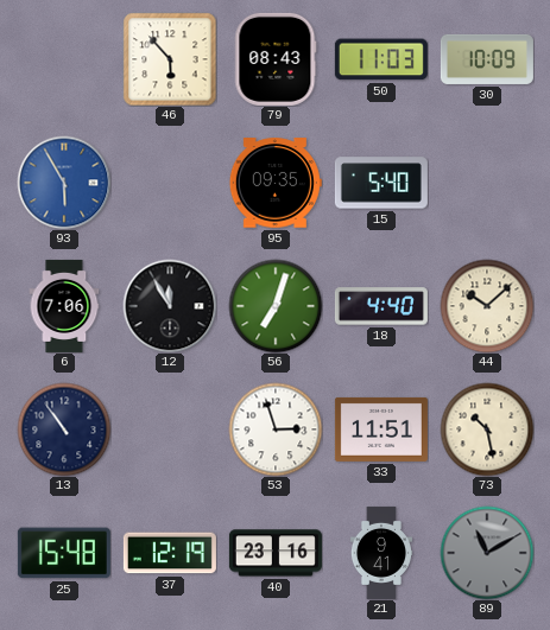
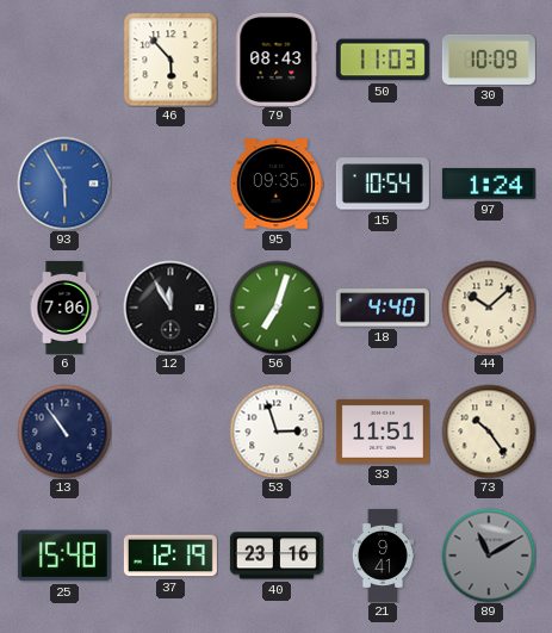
15: 5:40 -> 10:54 (383, 184)
97: none -> 1:24 (489, 184)
73: 10:28 -> 10:24 (489, 432)
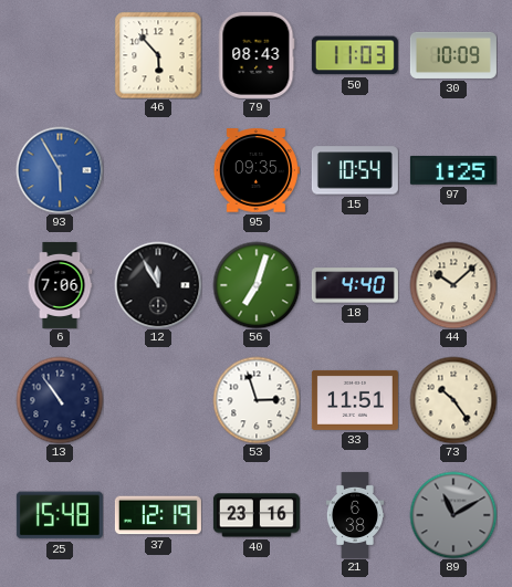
97: 1:24 -> 1:25 (453, 170)
21: 9:41 -> 6:38 (354, 515)
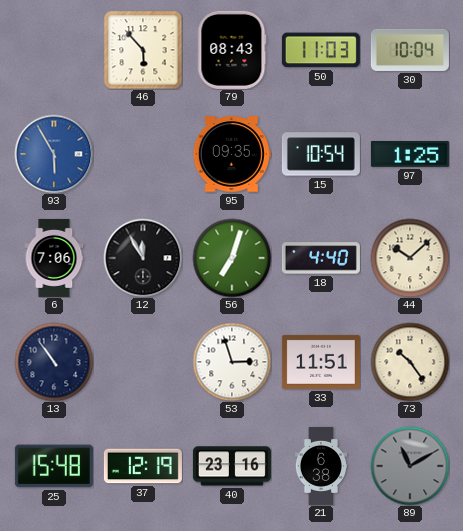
30: 10:09 -> 10:04 (410, 50)
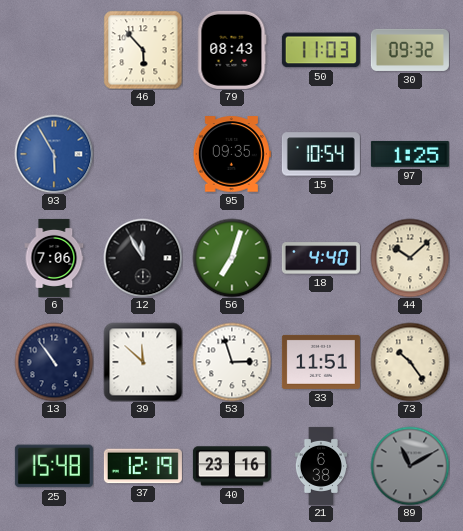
30: 10:04 -> 09:32 (410, 50)
39: none -> 11:52 (143, 362)
